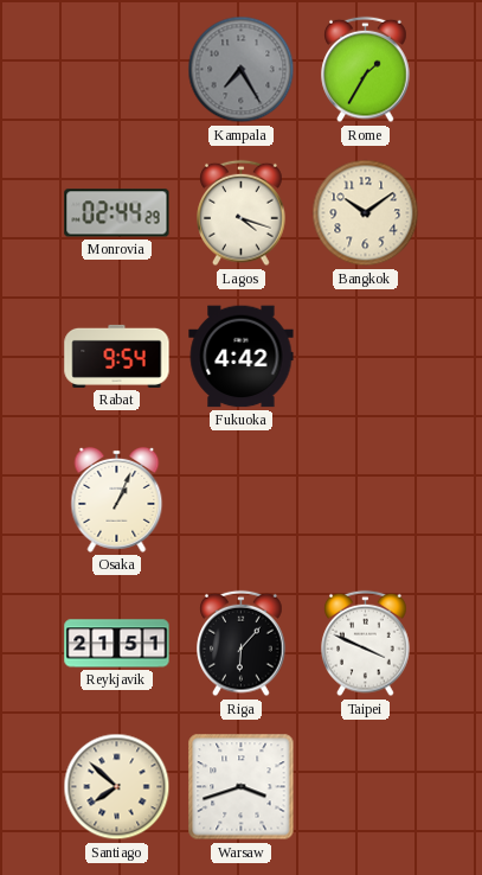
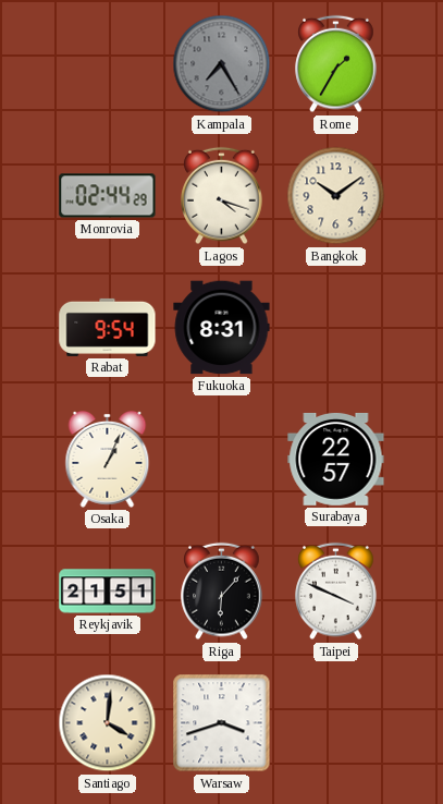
Fukuoka: 4:42 -> 8:31 (222, 328)
Surabaya: none -> 22:57 (336, 459)
Santiago: 7:52 -> 4:01 (108, 723)
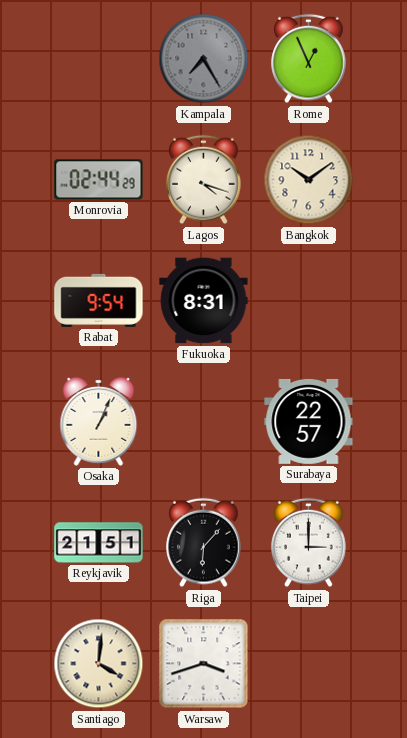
Rome: 1:35 -> 12:56 (309, 59)
Taipei: 3:49 -> 3:00 (309, 543)
